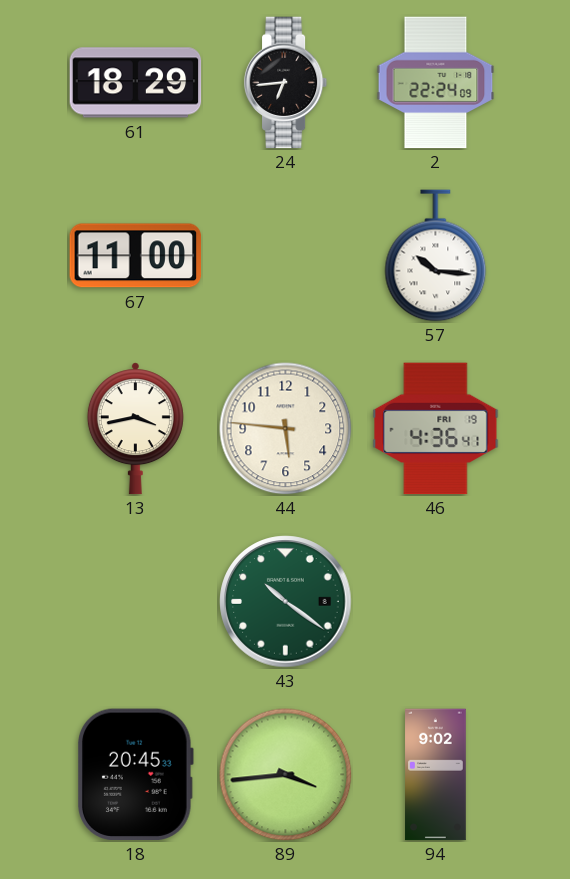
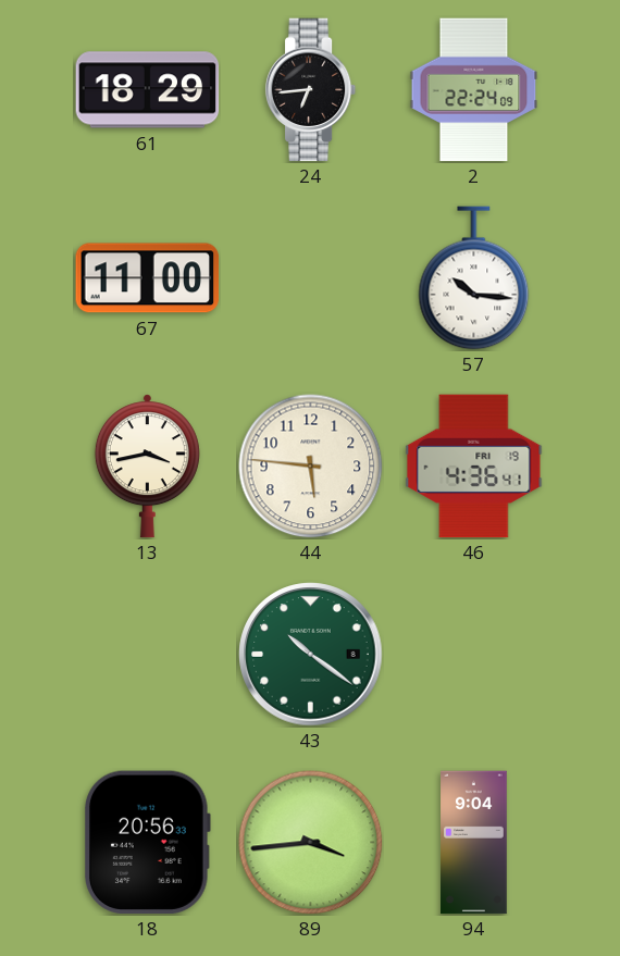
18: 20:45 -> 20:56 (148, 843)
94: 9:02 -> 9:04 (474, 843)
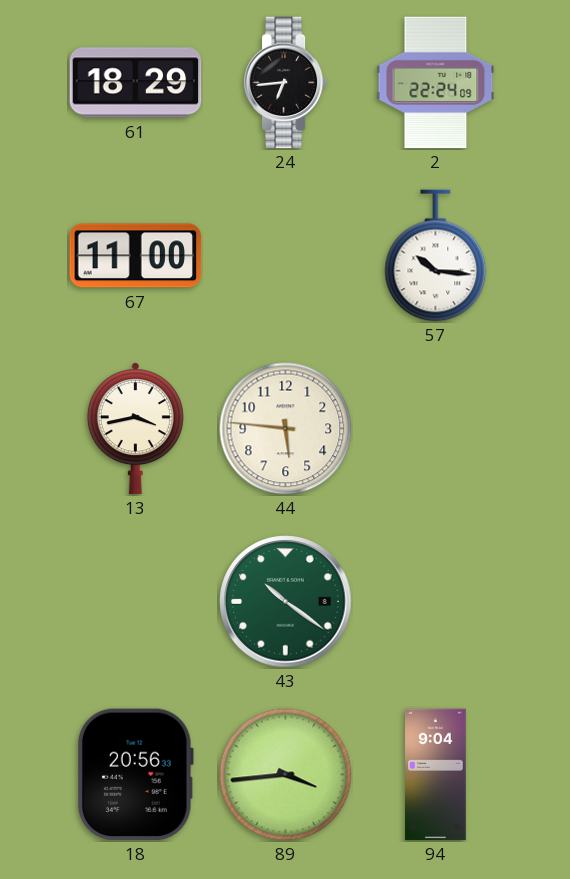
46: 4:36 -> none (474, 467)
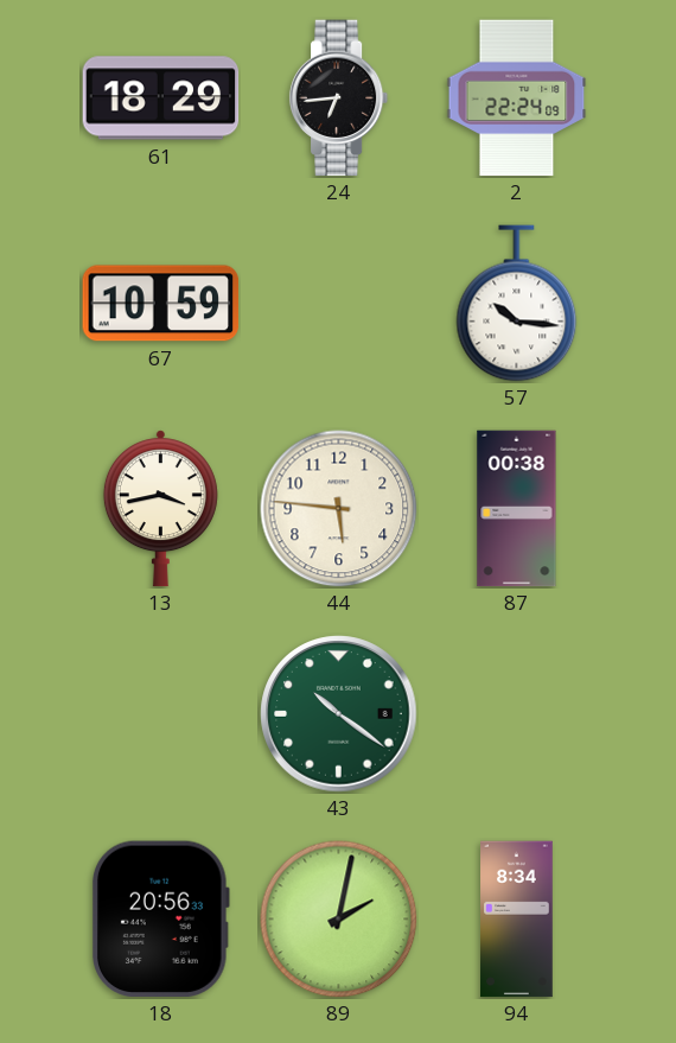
67: 11:00 -> 10:59 (161, 304)
87: none -> 00:38 (517, 509)
89: 3:44 -> 2:02 (339, 920)
94: 9:04 -> 8:34 (517, 920)
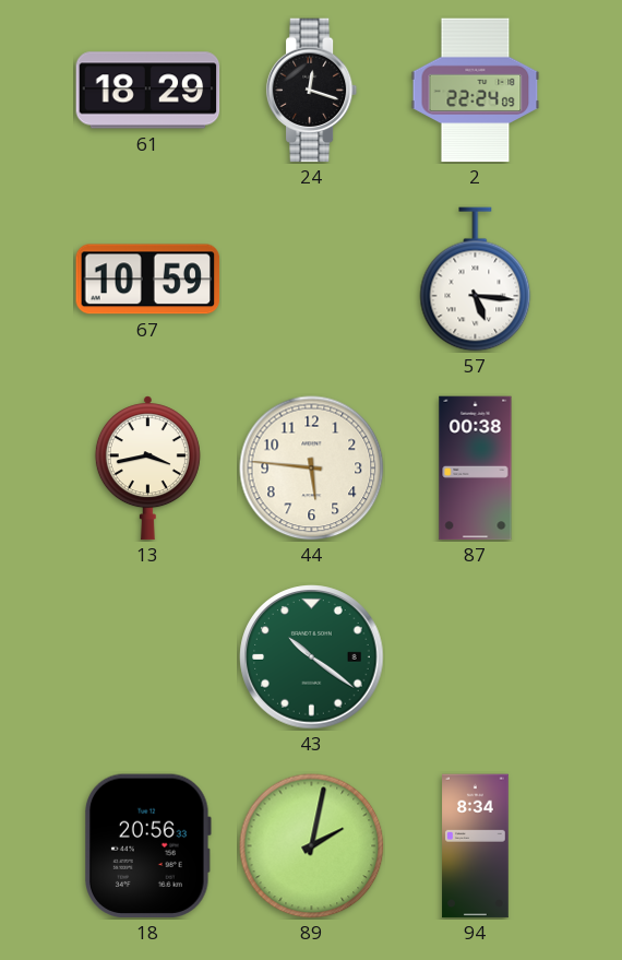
24: 6:44 -> 12:18 (312, 91)
57: 10:16 -> 5:16 (476, 280)
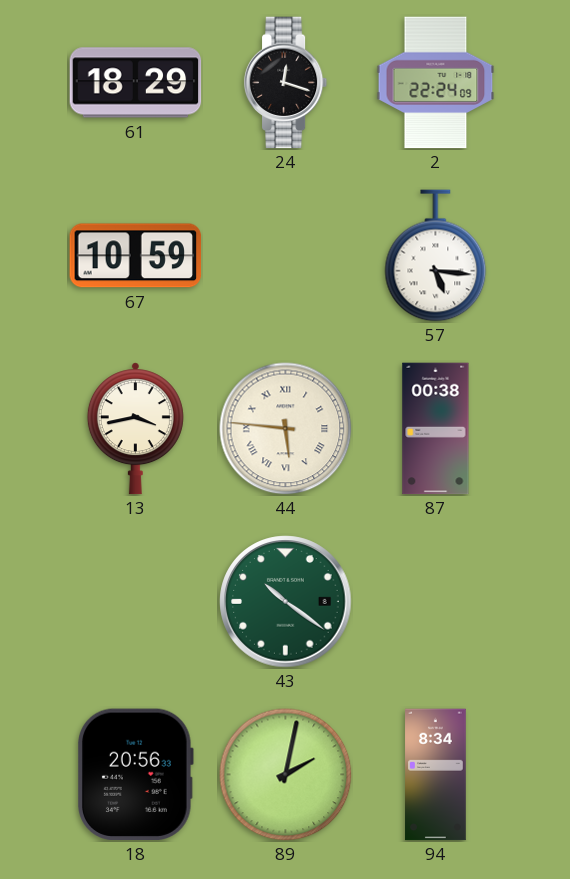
44 numerals: Arabic -> Roman (286, 429)
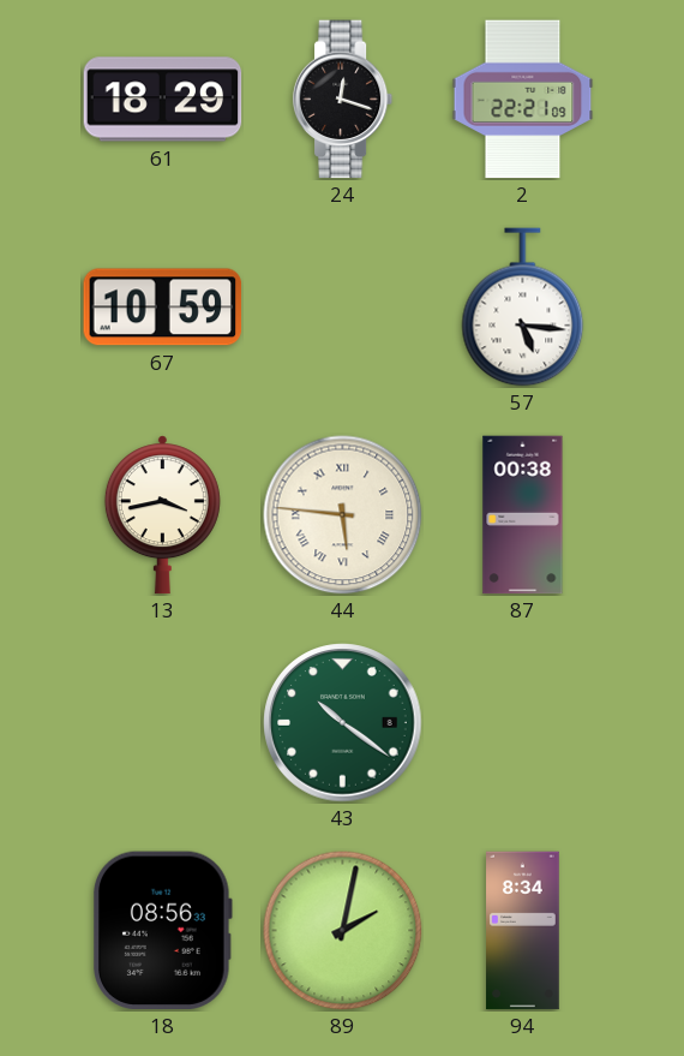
2: 22:24 -> 22:21 (523, 100)
18: 20:56 -> 08:56 (163, 931)
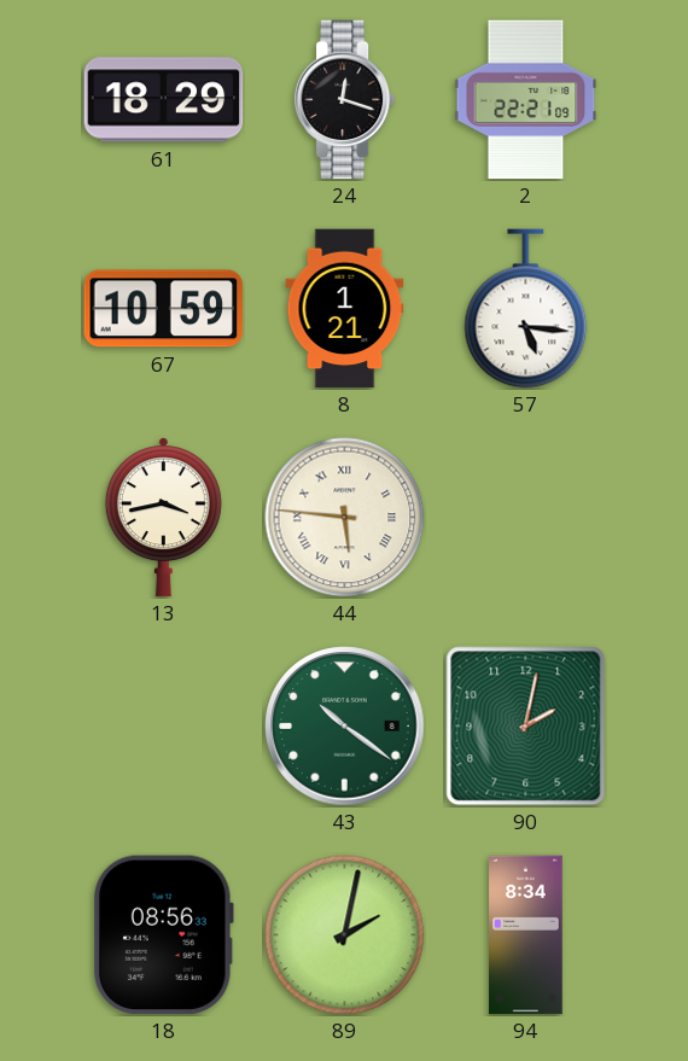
8: none -> 1:21 (345, 309)
87: 00:38 -> none (523, 515)
90: none -> 2:02 (526, 727)
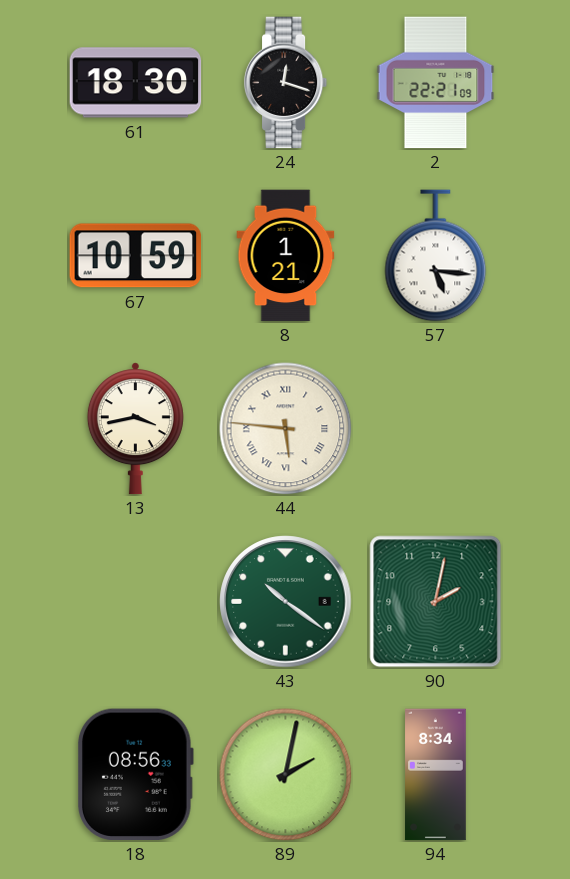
61: 18:29 -> 18:30 (136, 83)
